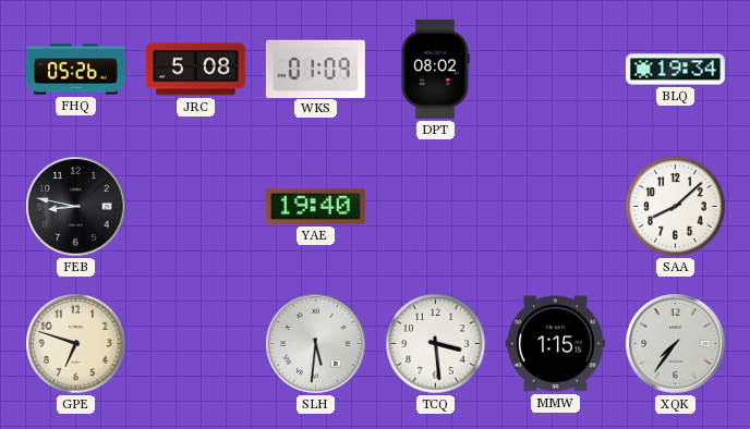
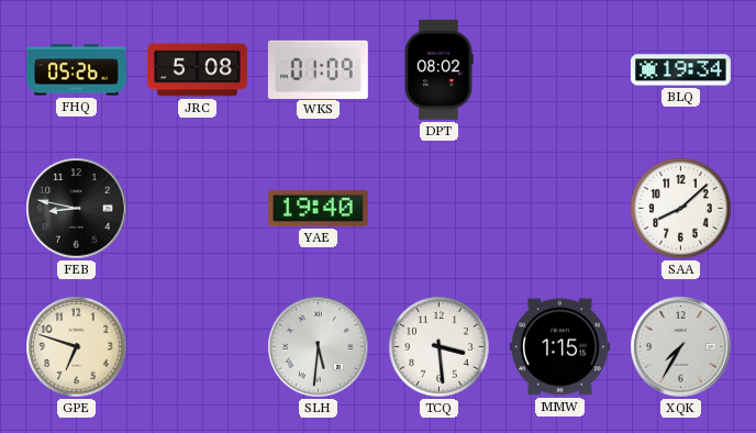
XQK: 7:36 -> 7:35 (681, 347)
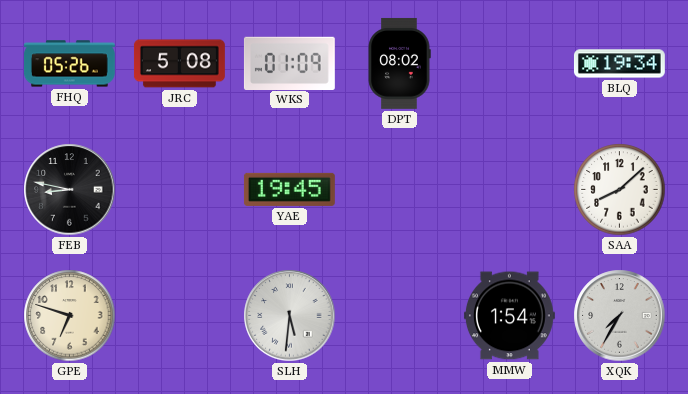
YAE: 19:40 -> 19:45 (289, 189)
TCQ: 3:29 -> none (440, 347)
MMW: 1:15 -> 1:54 (509, 316)
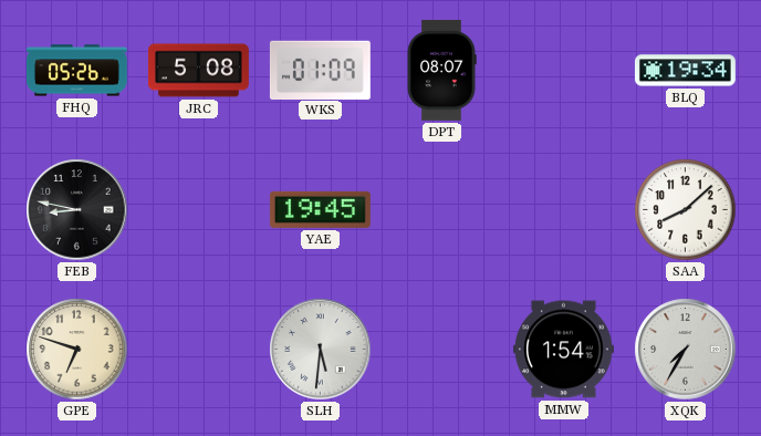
DPT: 08:02 -> 08:07 (441, 70)
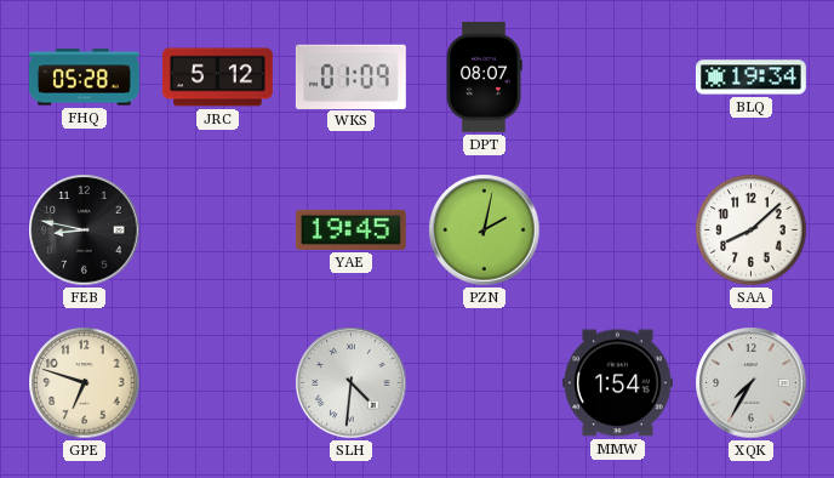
FHQ: 05:26 -> 05:28 (84, 78)
JRC: 5:08 -> 5:12 (218, 78)
PZN: none -> 2:02 (485, 231)
SLH: 5:31 -> 4:31 (352, 383)
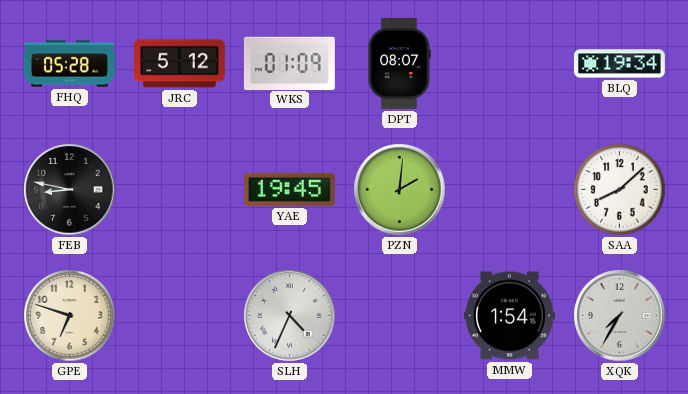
PZN: 2:02 -> 2:01 (400, 190)
SLH: 4:31 -> 4:34 (290, 316)
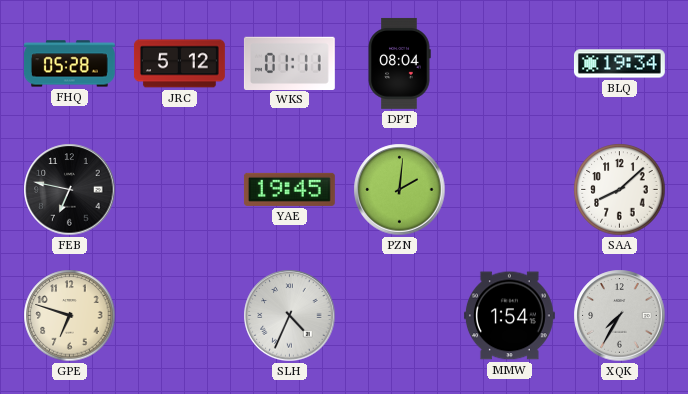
WKS: 01:09 -> 01:11 (289, 63)
DPT: 08:07 -> 08:04 (399, 63)
FEB: 8:47 -> 6:47 (70, 190)
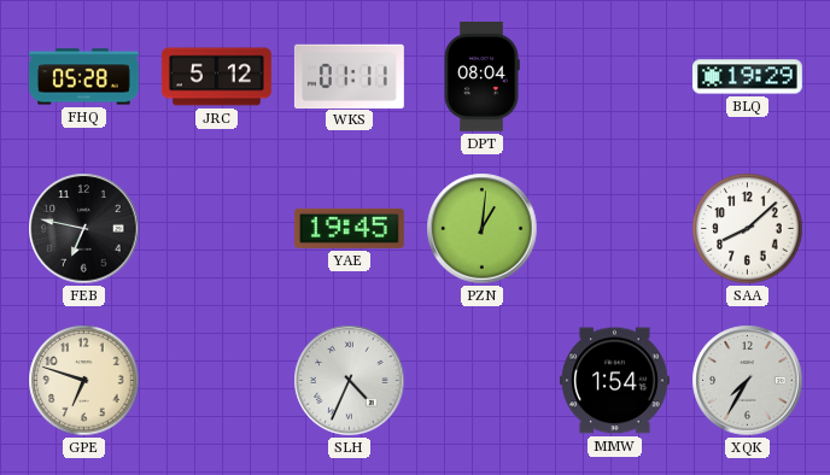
BLQ: 19:34 -> 19:29 (748, 77)
PZN: 2:01 -> 1:01 (483, 229)
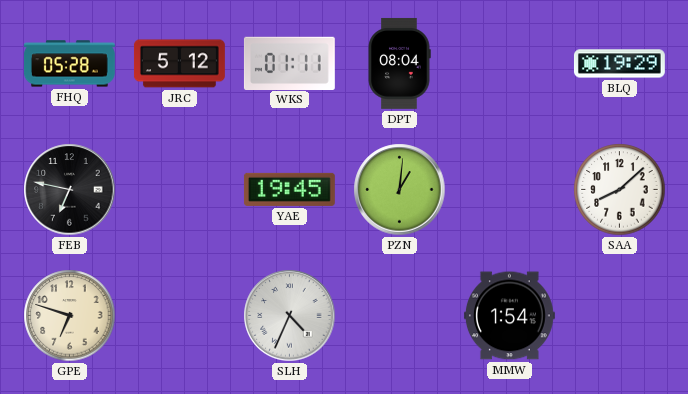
XQK: 7:35 -> none (748, 381)
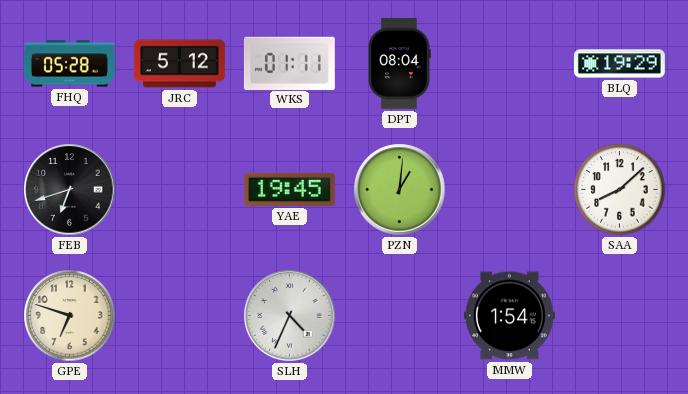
FEB: 6:47 -> 6:42 (70, 190)
